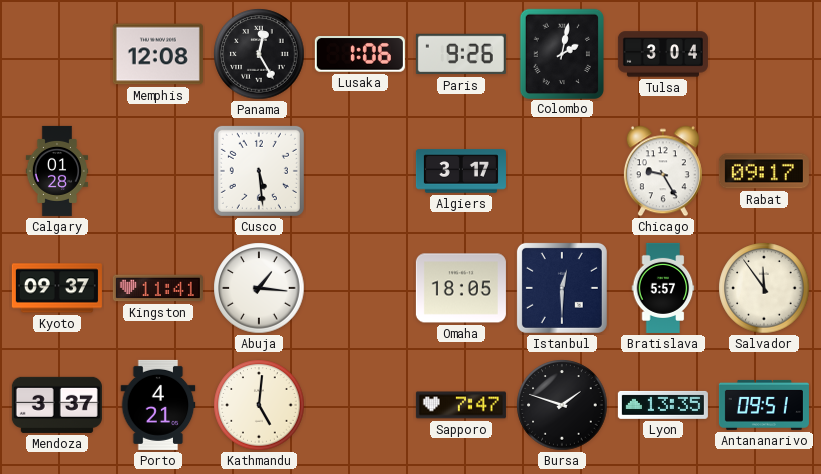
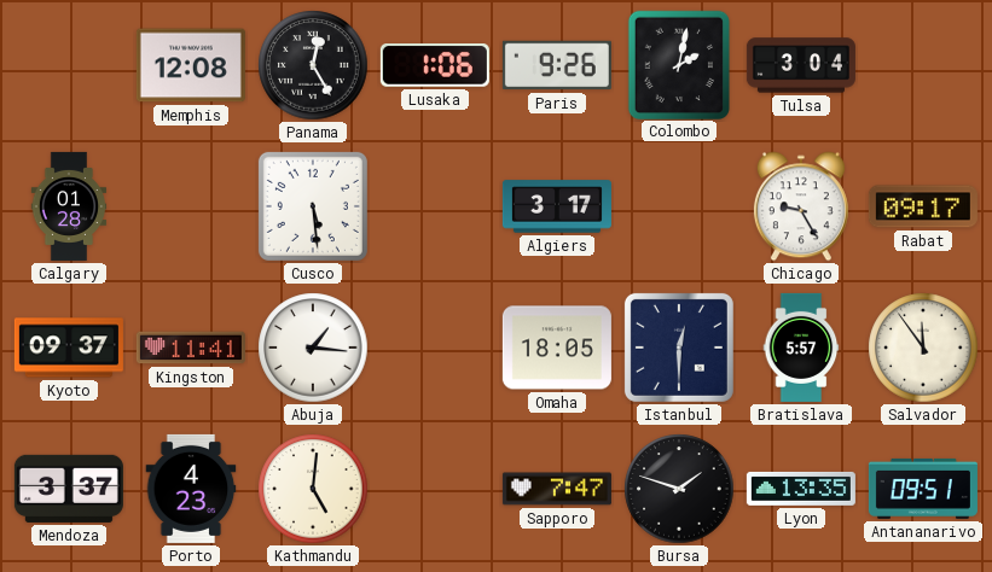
Porto: 4:21 -> 4:23 (191, 489)
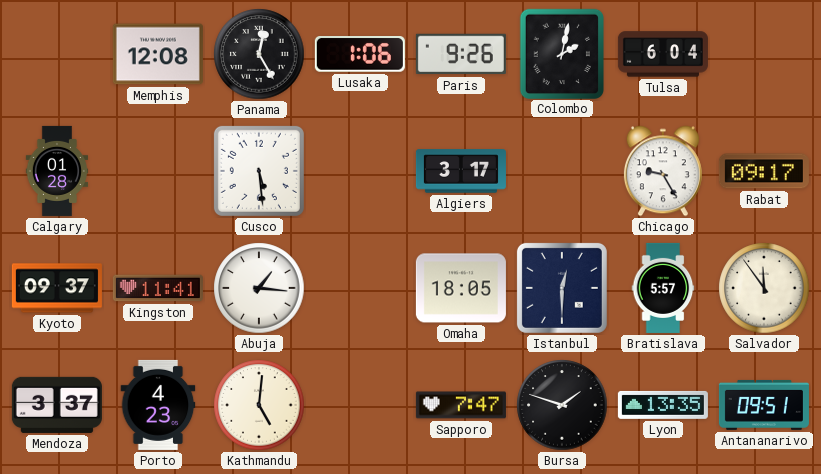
Tulsa: 3:04 -> 6:04 (663, 54)
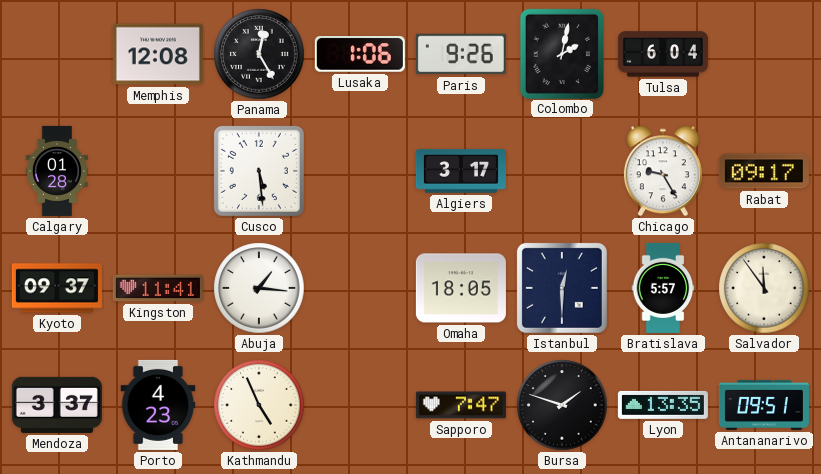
Kathmandu: 5:01 -> 4:56 (259, 405)
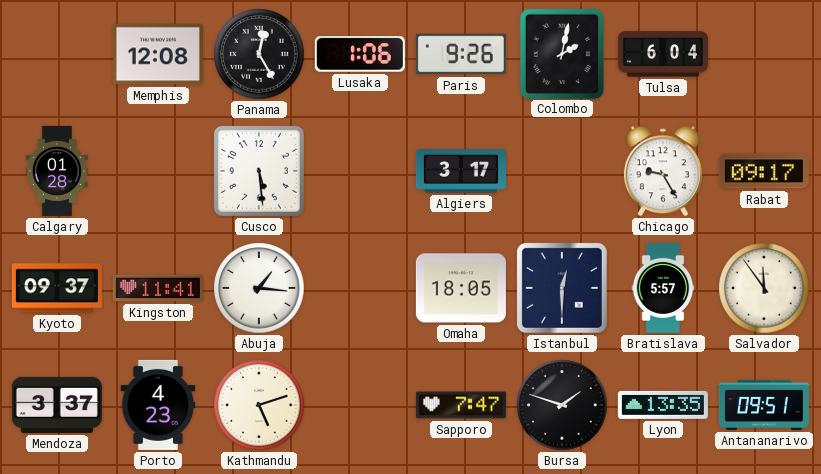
Kathmandu: 4:56 -> 5:12 (259, 405)
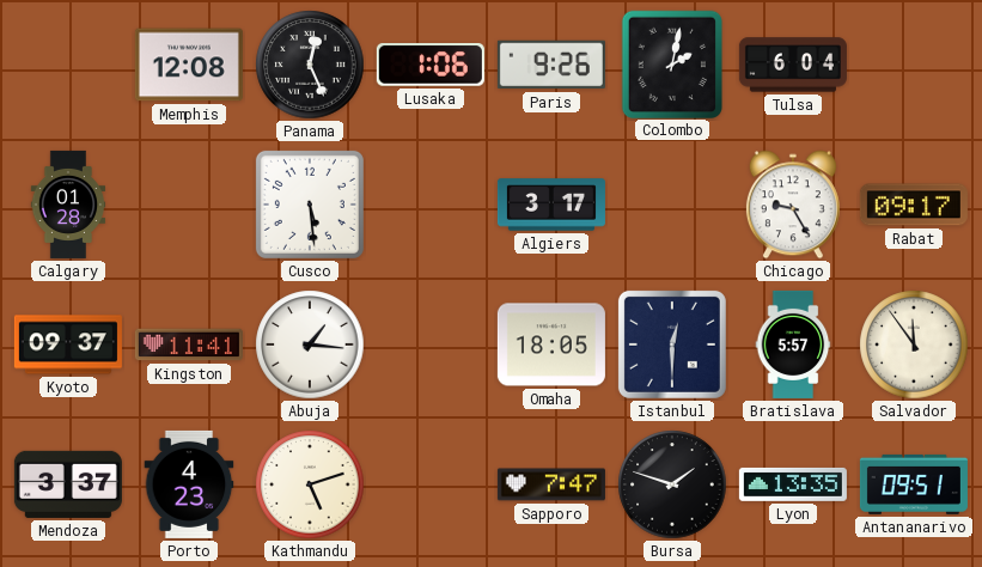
Panama: 12:25 -> 12:26 (310, 65)
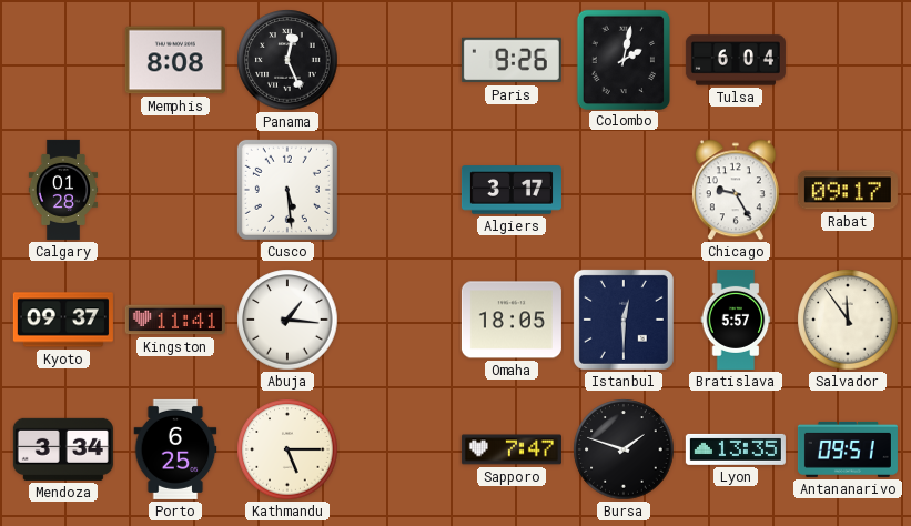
Memphis: 12:08 -> 8:08 (175, 60)
Lusaka: 1:06 -> none (431, 65)
Mendoza: 3:37 -> 3:34 (63, 449)
Porto: 4:23 -> 6:25 (175, 449)
Kathmandu: 5:12 -> 5:15 (287, 449)
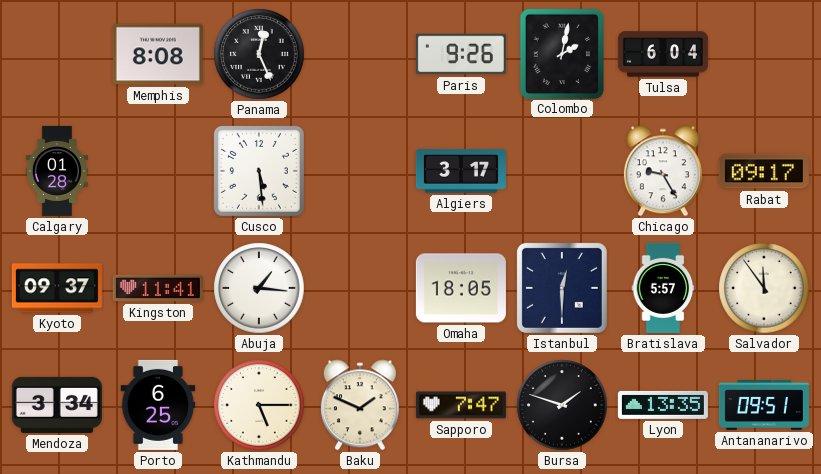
Baku: none -> 1:49 (360, 405)
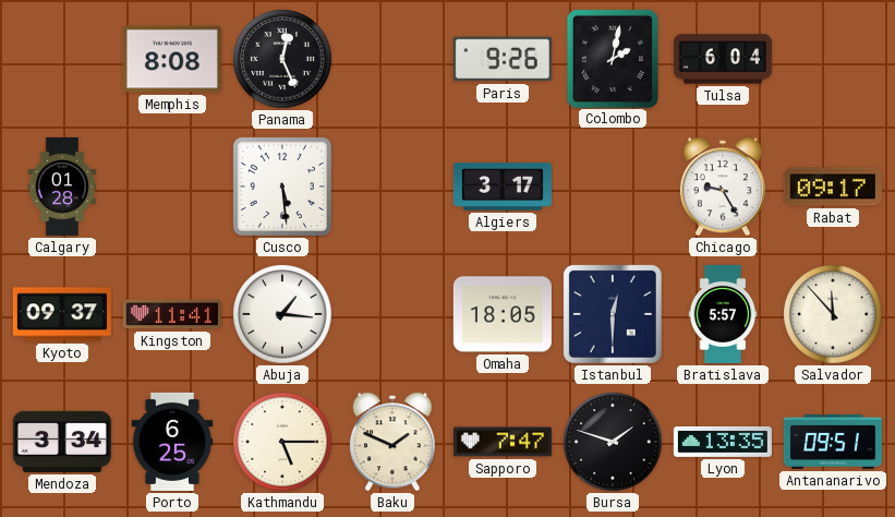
Salvador: 11:54 -> 11:53 (833, 314)
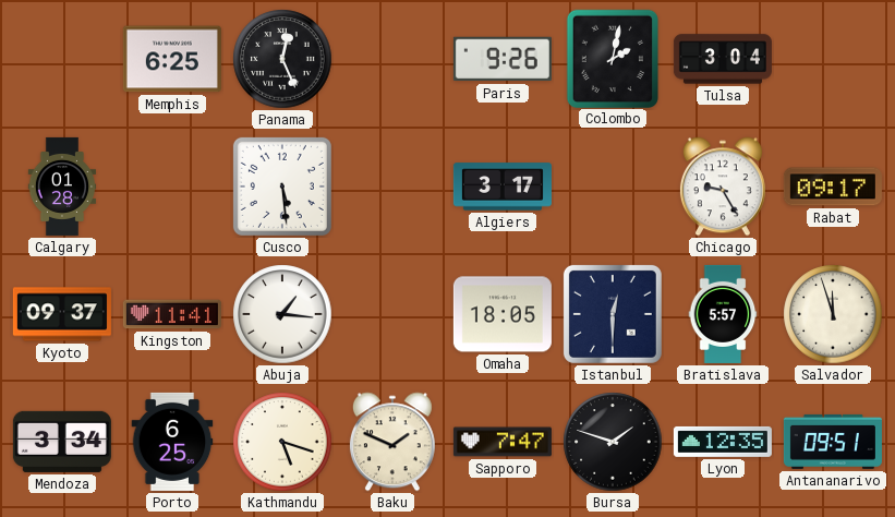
Memphis: 8:08 -> 6:25 (172, 59)
Tulsa: 6:04 -> 3:04 (723, 59)
Salvador: 11:53 -> 11:57 (833, 314)
Kathmandu: 5:15 -> 5:18 (282, 442)
Lyon: 13:35 -> 12:35 (723, 442)
